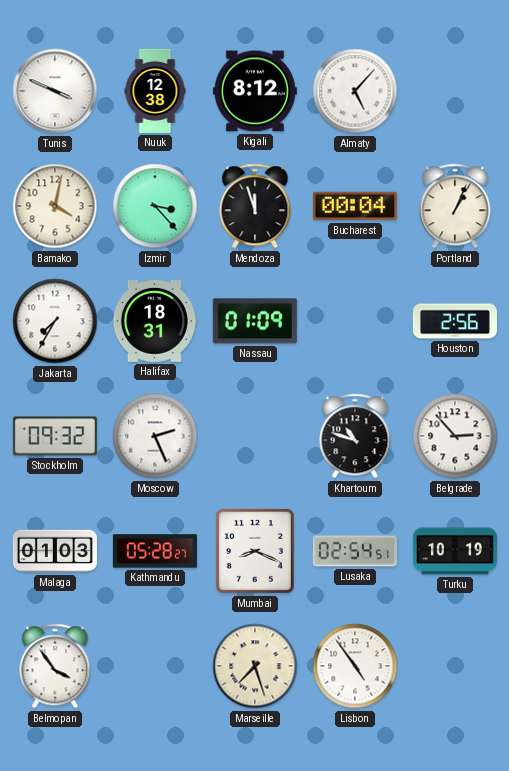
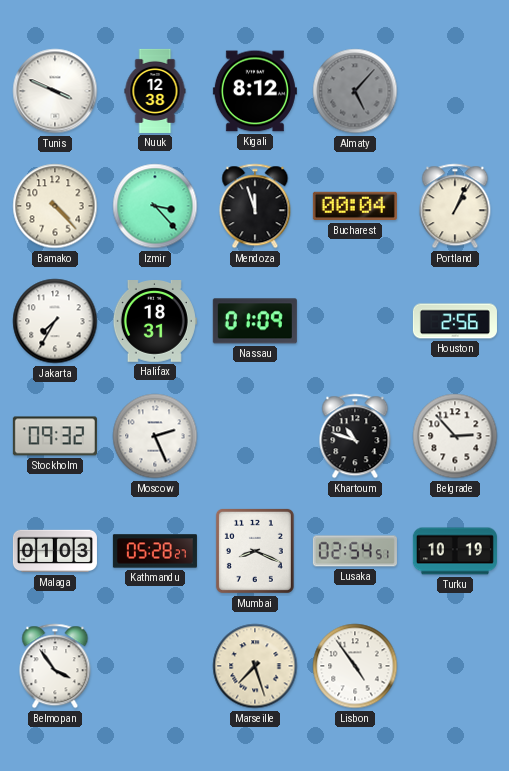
Almaty dial: white -> grey (355, 91)
Bamako: 4:02 -> 4:23 (55, 206)
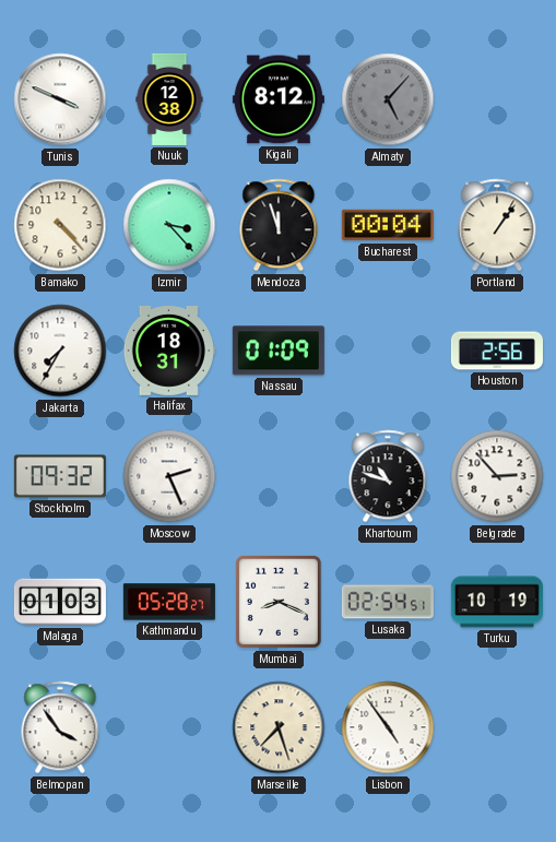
Portland: 1:04 -> 1:06 (497, 225)
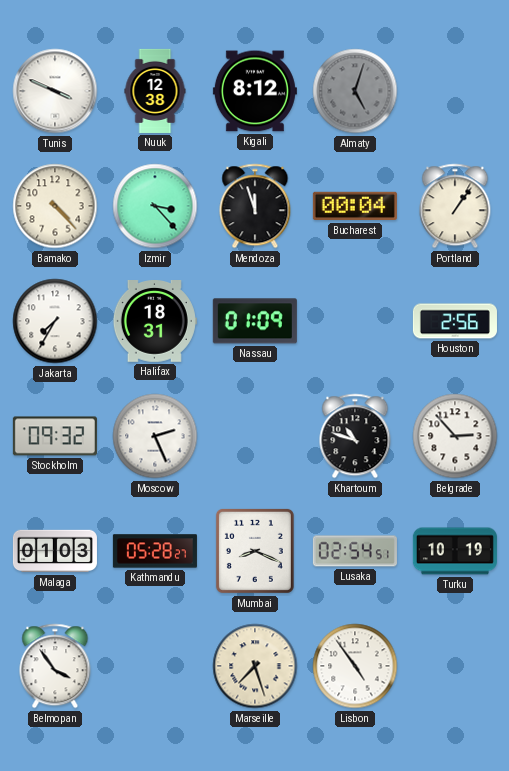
Almaty: 5:07 -> 5:03 (355, 91)
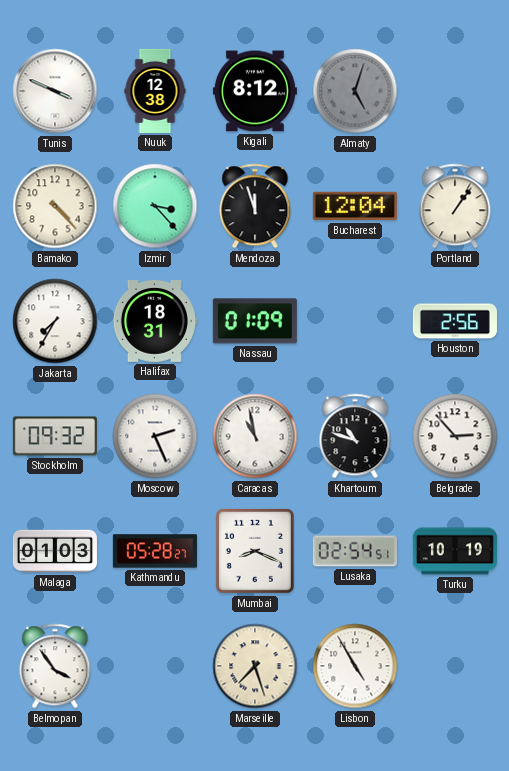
Bucharest: 00:04 -> 12:04 (355, 206)
Caracas: none -> 10:58 (255, 436)
Lisbon: 4:54 -> 4:55 (355, 666)
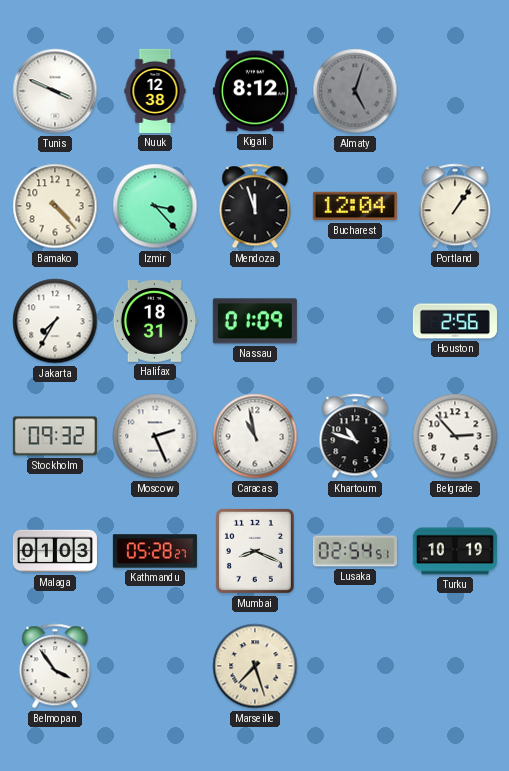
Lisbon: 4:55 -> none (355, 666)
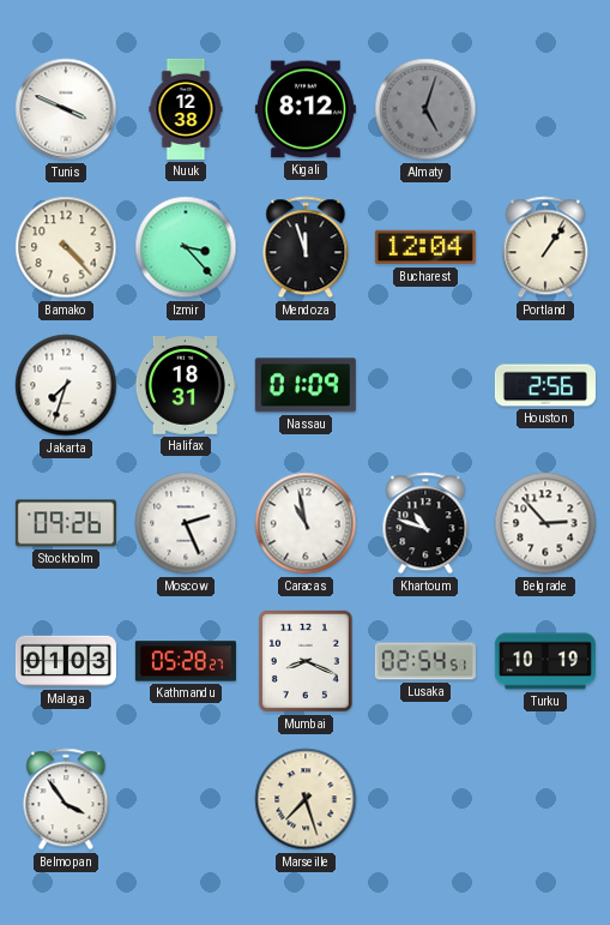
Jakarta: 7:35 -> 7:33 (66, 385)
Stockholm: 09:32 -> 09:26 (66, 523)
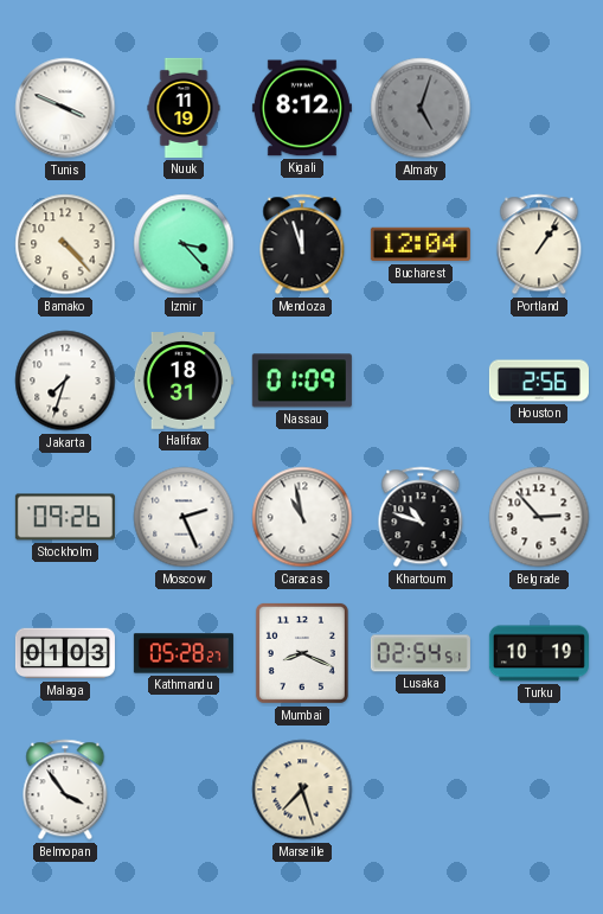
Nuuk: 12:38 -> 11:19 (184, 108)
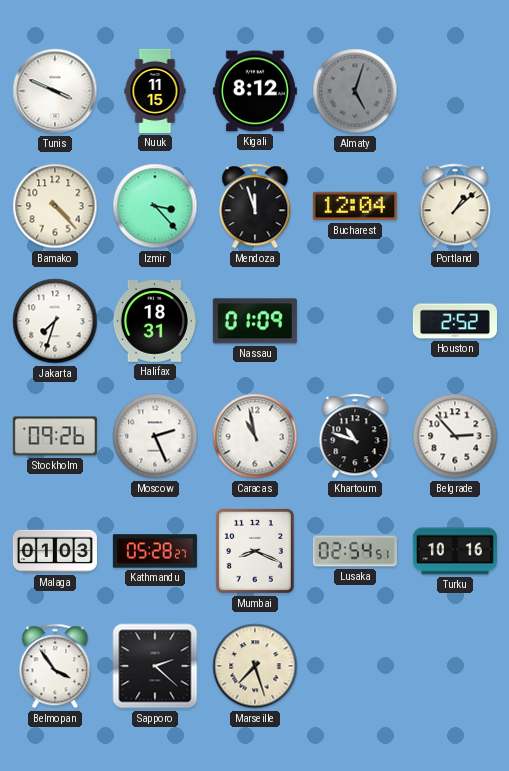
Nuuk: 11:19 -> 11:15 (155, 91)
Portland: 1:06 -> 1:08 (455, 206)
Houston: 2:56 -> 2:52 (455, 321)
Turku: 10:19 -> 10:16 (455, 551)
Sapporo: none -> 2:22 (155, 666)
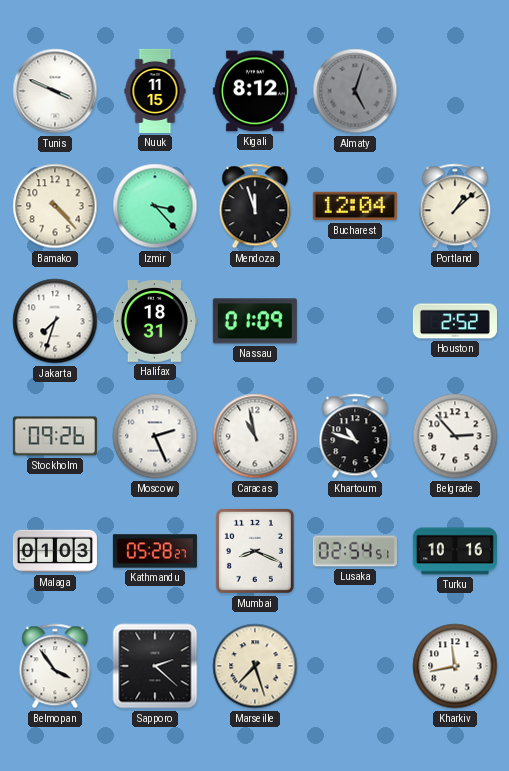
Kharkiv: none -> 11:43 (455, 666)
